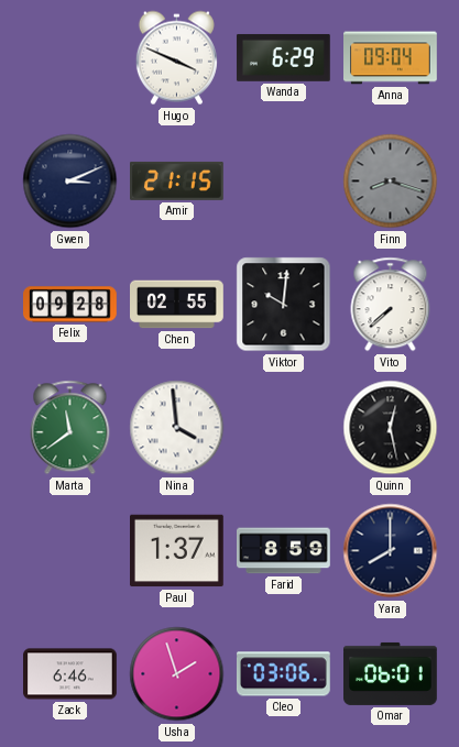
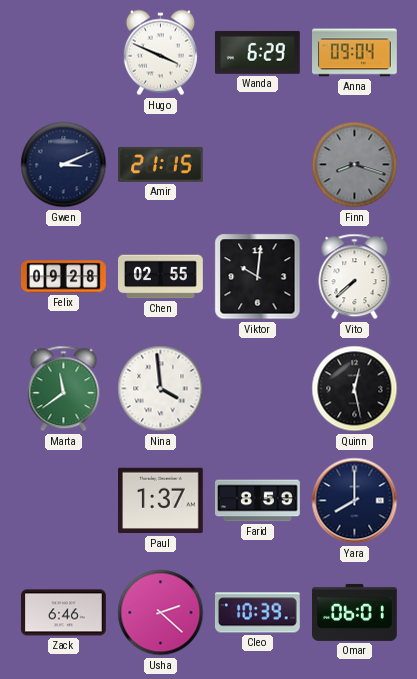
Usha: 1:57 -> 2:22 (161, 613)
Cleo: 03:06 -> 10:39 (258, 613)
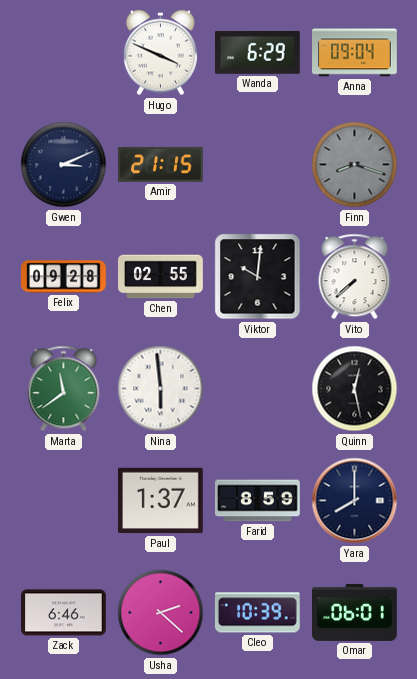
Nina: 3:59 -> 5:59 (161, 389)
